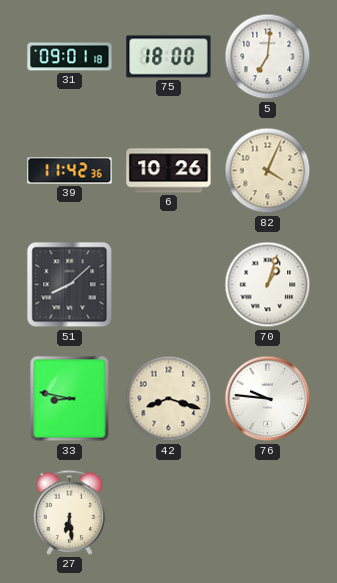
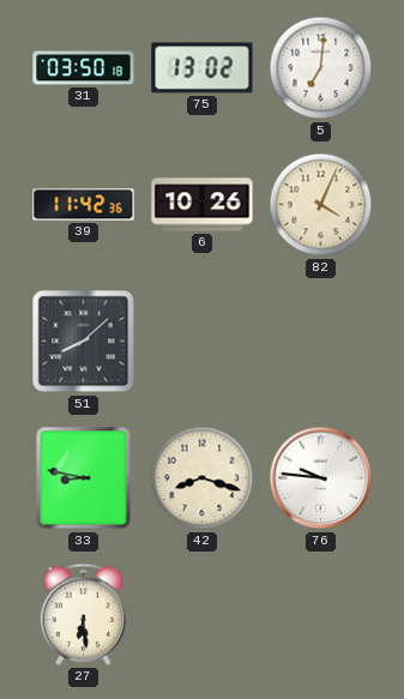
31: 09:01 -> 03:50 (84, 68)
75: 18:00 -> 13:02 (203, 68)
70: 1:03 -> none (268, 285)
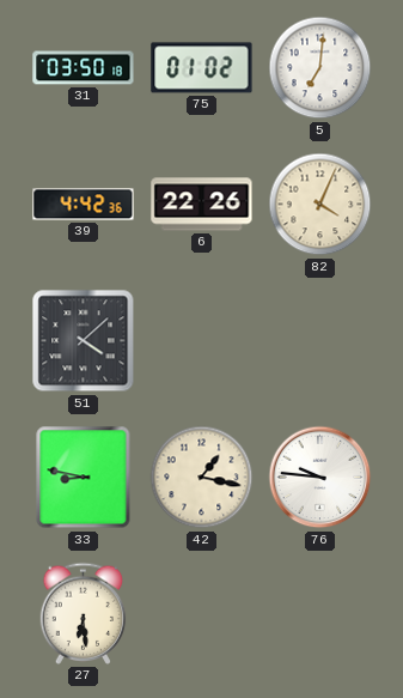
75: 13:02 -> 01:02 (202, 68)
39: 11:42 -> 4:42 (84, 205)
6: 10:26 -> 22:26 (202, 205)
51: 8:08 -> 4:08 (84, 341)
42: 8:18 -> 1:17 (202, 478)
